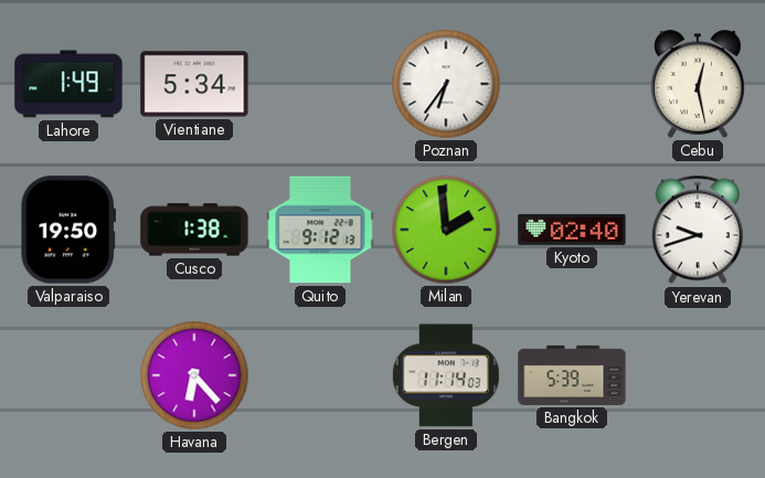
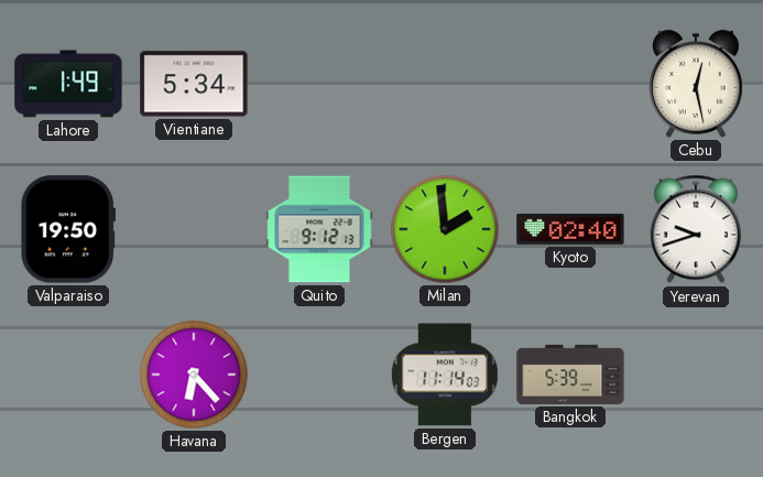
Poznan: 6:36 -> none (446, 84)
Cusco: 1:38 -> none (194, 230)
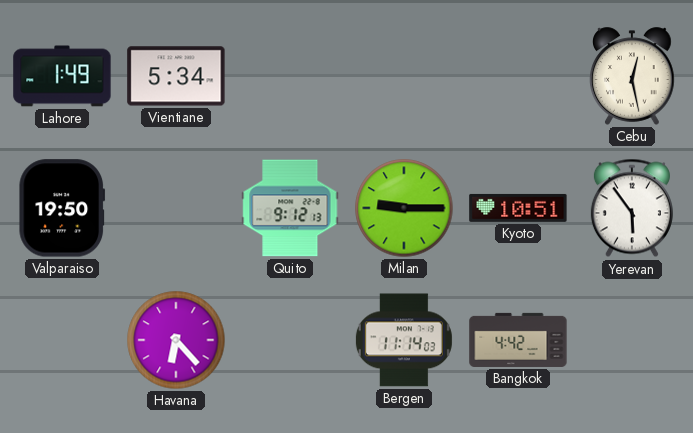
Milan: 1:59 -> 9:15 (404, 208)
Kyoto: 02:40 -> 10:51 (518, 208)
Yerevan: 9:42 -> 5:54 (632, 208)
Bangkok: 5:39 -> 4:42 (518, 340)
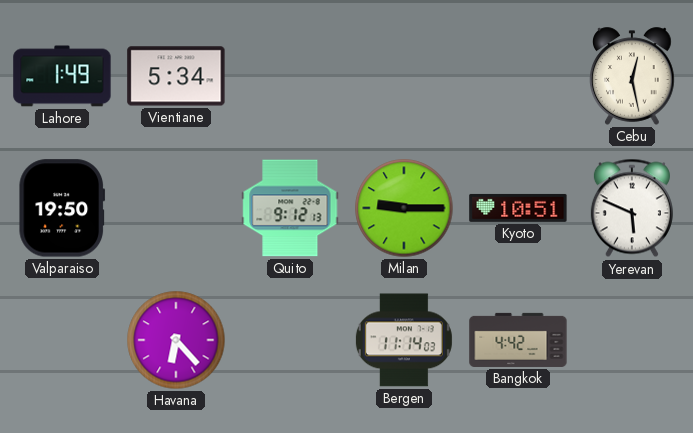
Yerevan: 5:54 -> 5:49 (632, 208)
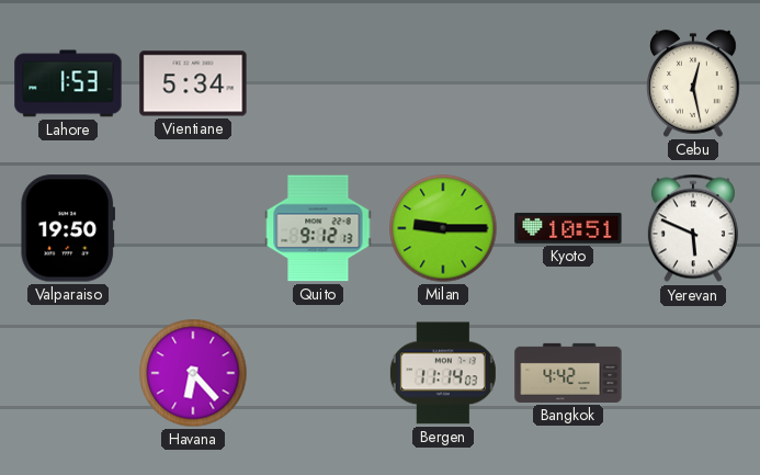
Lahore: 1:49 -> 1:53 (68, 83)
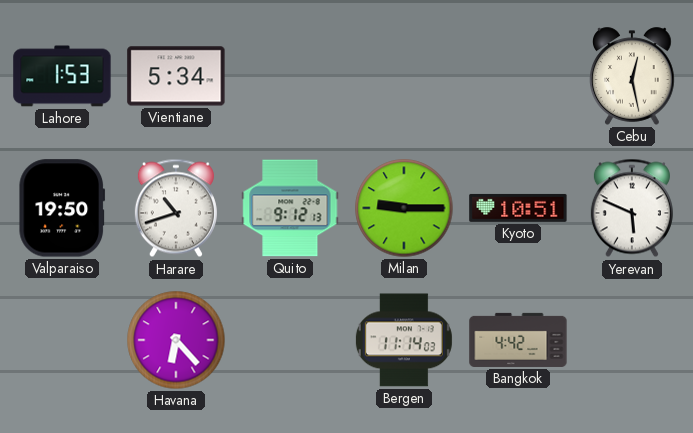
Harare: none -> 10:42 (176, 208)
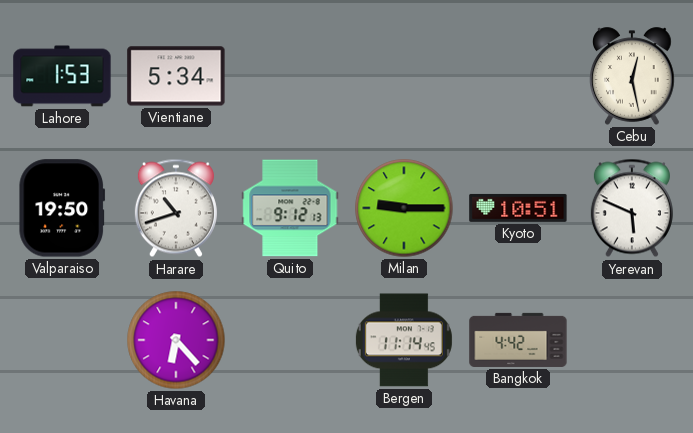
Bergen: 11:14:03 -> 11:14:45 (404, 340)
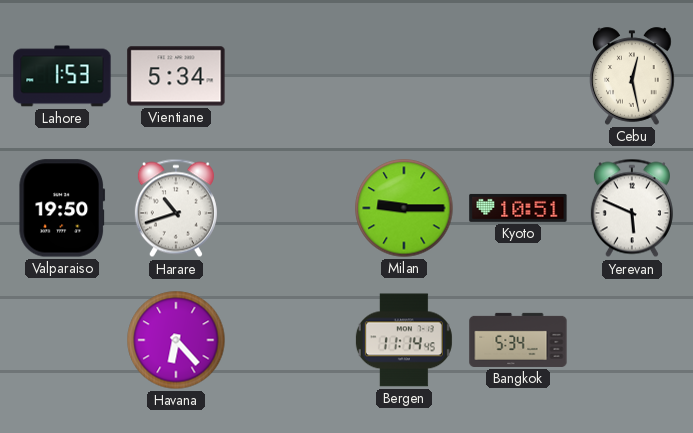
Quito: 9:12 -> none (290, 208)
Bangkok: 4:42 -> 5:34 (518, 340)
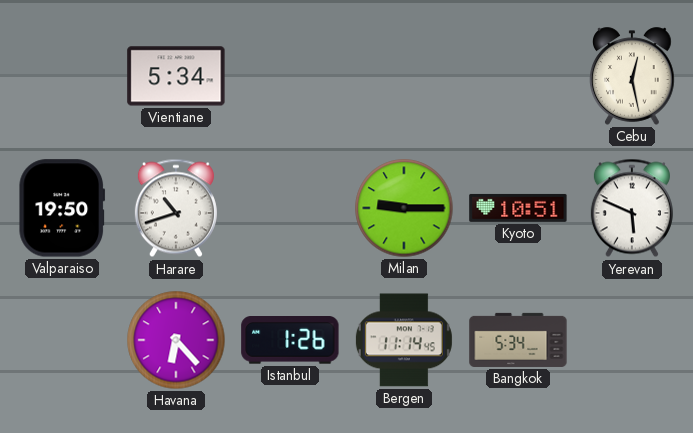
Lahore: 1:53 -> none (62, 76)
Istanbul: none -> 1:26 (290, 341)
